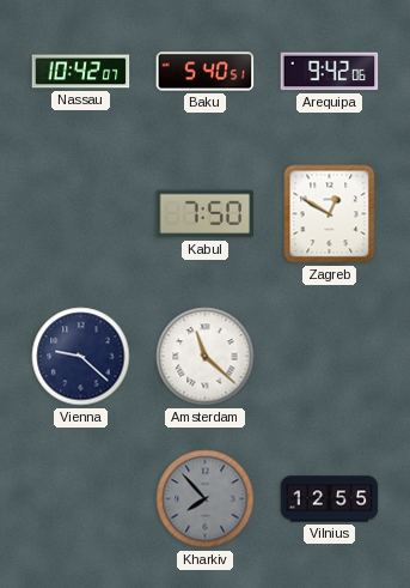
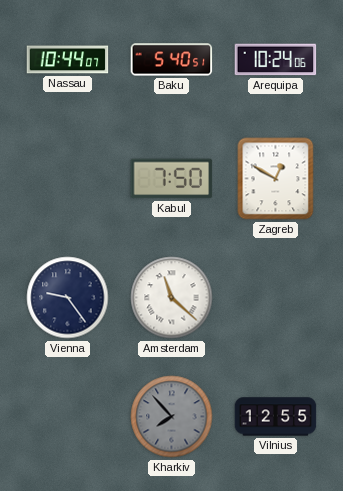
Nassau: 10:42 -> 10:44 (68, 60)
Arequipa: 9:42 -> 10:24 (276, 60)
Vienna: 9:22 -> 9:24 (68, 298)
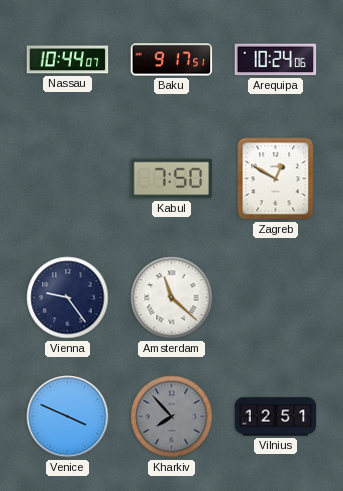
Baku: 5:40 -> 9:17 (172, 60)
Venice: none -> 3:49 (68, 417)
Vilnius: 12:55 -> 12:51 (276, 417)
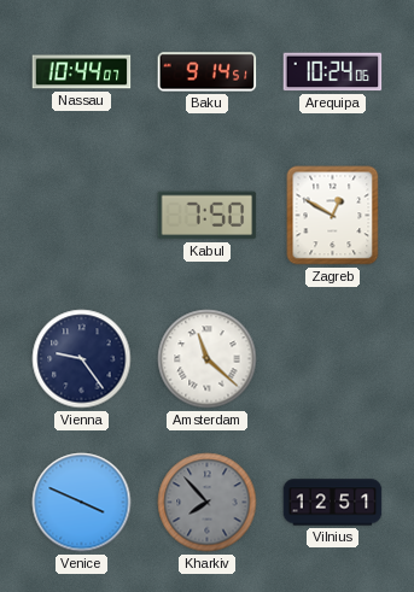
Baku: 9:17 -> 9:14 (208, 72)
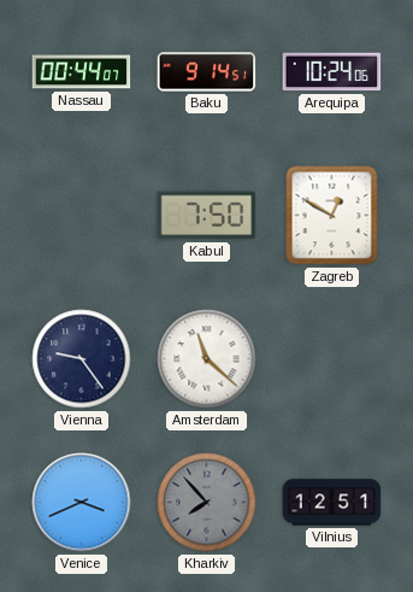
Nassau: 10:44 -> 00:44 (82, 72)
Venice: 3:49 -> 3:41 (82, 503)
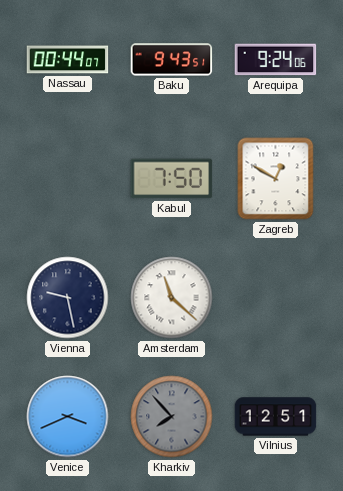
Baku: 9:14 -> 9:43 (172, 60)
Arequipa: 10:24 -> 9:24 (276, 60)
Vienna: 9:24 -> 9:28 (68, 298)
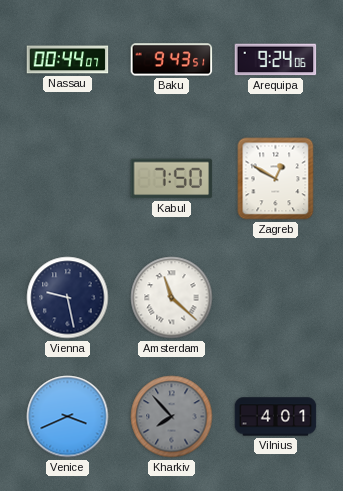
Vilnius: 12:51 -> 4:01 (276, 417)
